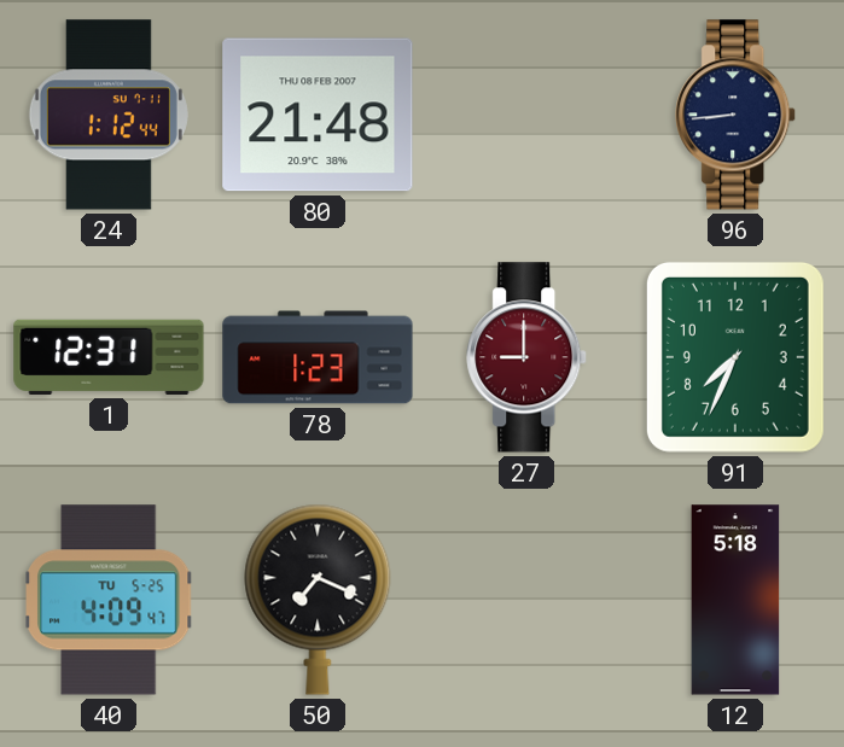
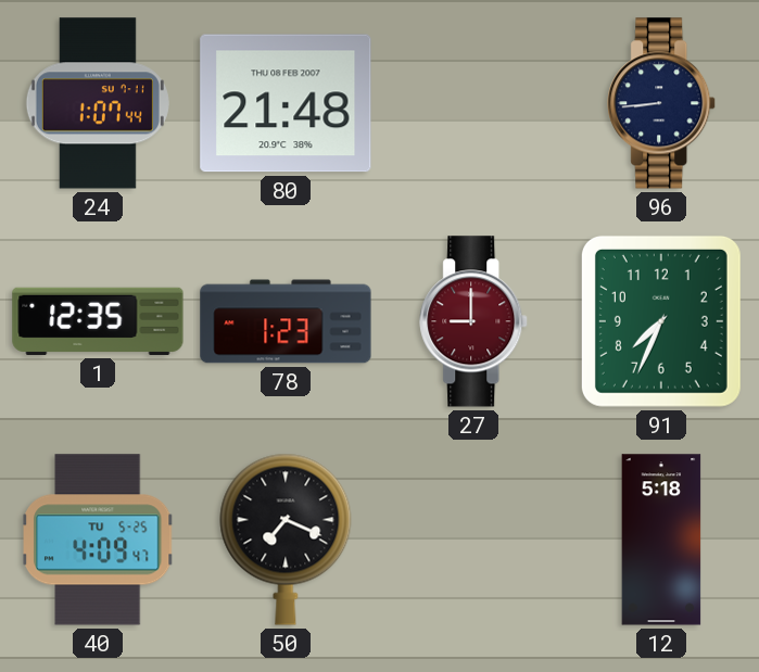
24: 1:12 -> 1:07 (98, 103)
1: 12:31 -> 12:35 (98, 321)
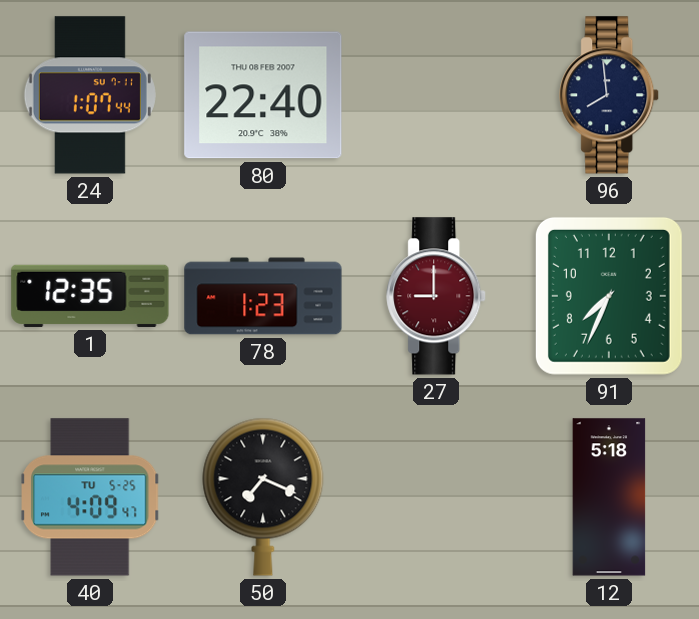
80: 21:48 -> 22:40 (263, 95)
96: 8:44 -> 7:59 (610, 95)
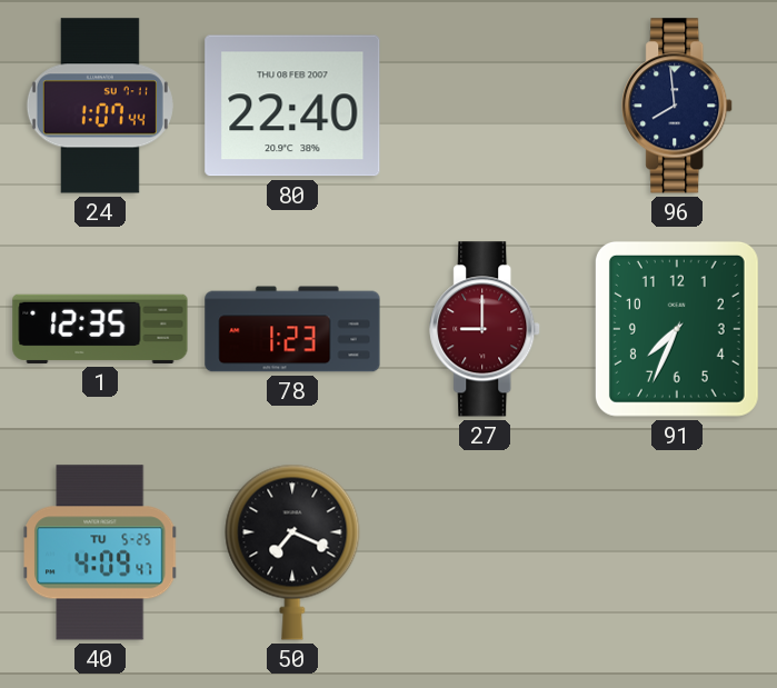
12: 5:18 -> none (609, 497)
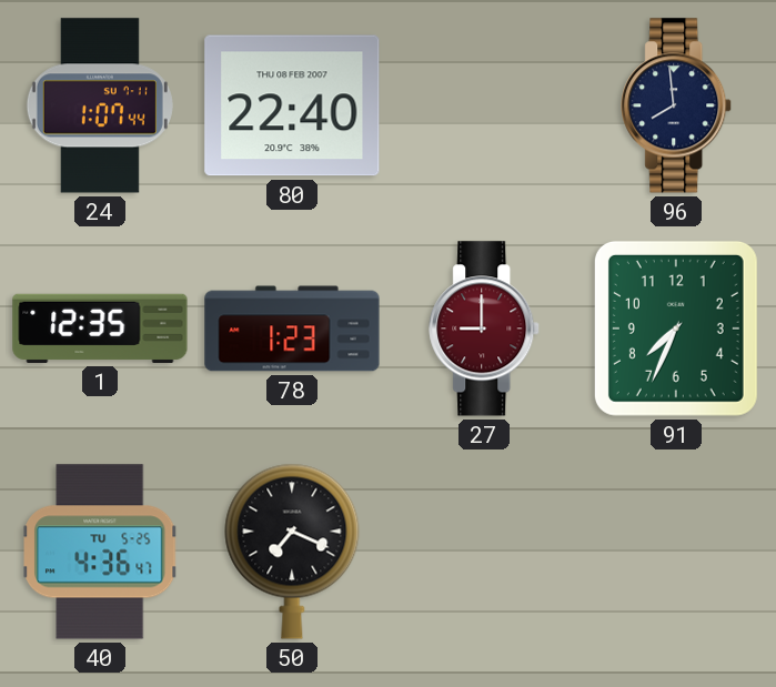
40: 4:09 -> 4:36 (101, 552)
